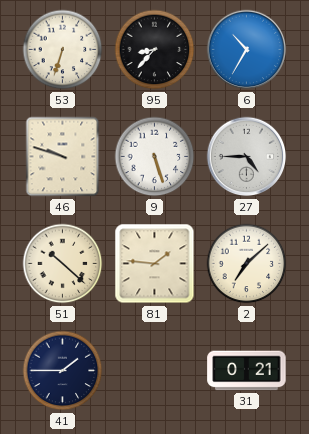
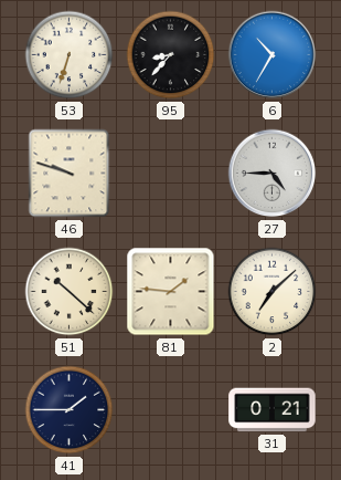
9: 5:27 -> none (155, 157)
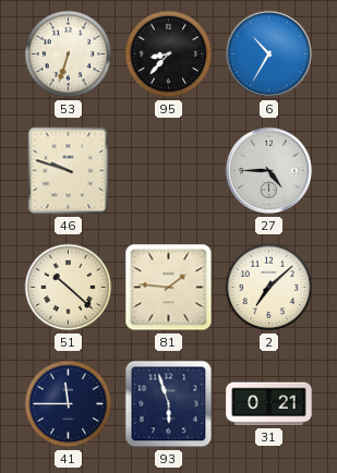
41: 1:45 -> 11:45 (69, 404)
93: none -> 5:57 (169, 404)
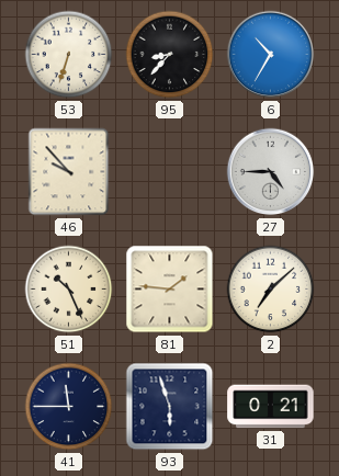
46: 9:48 -> 9:53 (69, 172)
51: 10:22 -> 10:26 (69, 290)
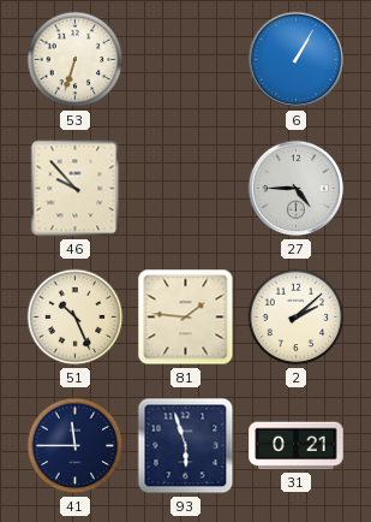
95: 8:37 -> none (170, 55)
6: 10:35 -> 1:05 (297, 60)
2: 7:08 -> 2:08 (297, 318)
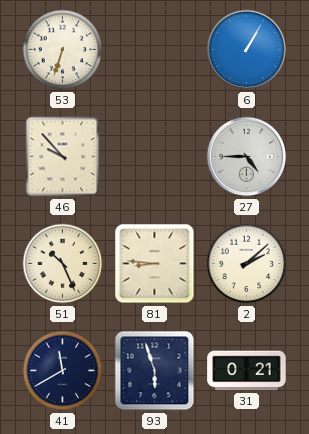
81: 1:46 -> 8:46 (155, 264)
41: 11:45 -> 11:40 (63, 371)
